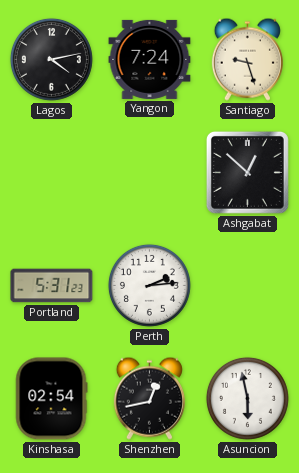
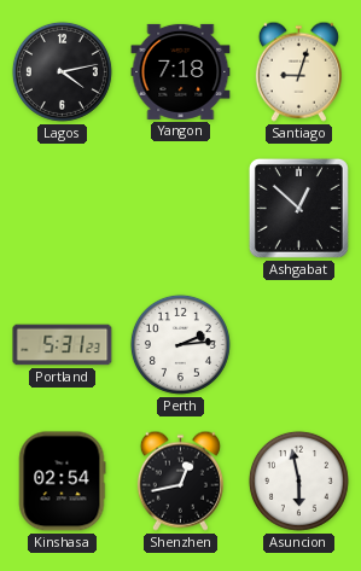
Yangon: 7:24 -> 7:18 (181, 71)
Santiago: 9:27 -> 9:03 (298, 71)
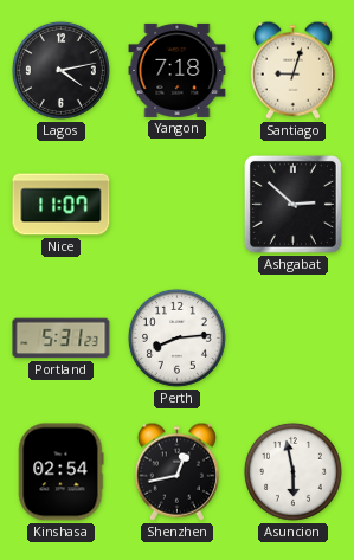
Nice: none -> 11:07 (62, 205)
Ashgabat: 12:52 -> 2:52 (292, 204)
Perth: 2:14 -> 8:14 (176, 337)
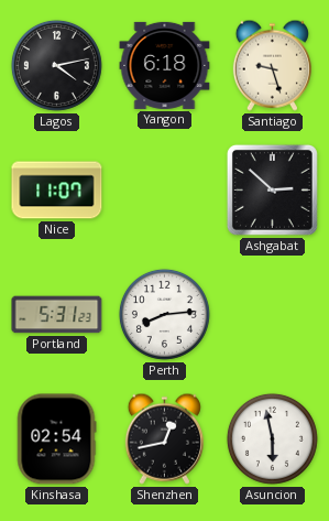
Yangon: 7:18 -> 6:18 (165, 65)
Santiago: 9:03 -> 9:27 (272, 65)
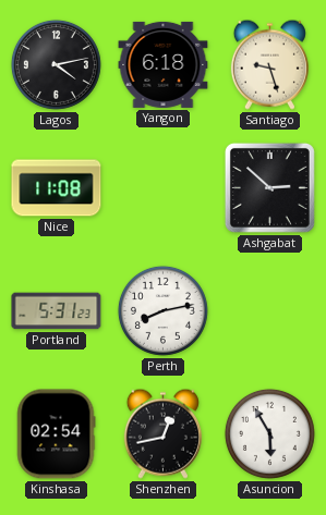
Nice: 11:07 -> 11:08 (57, 188)
Perth: 8:14 -> 8:13 (162, 310)
Asuncion: 5:58 -> 5:55 (269, 433)
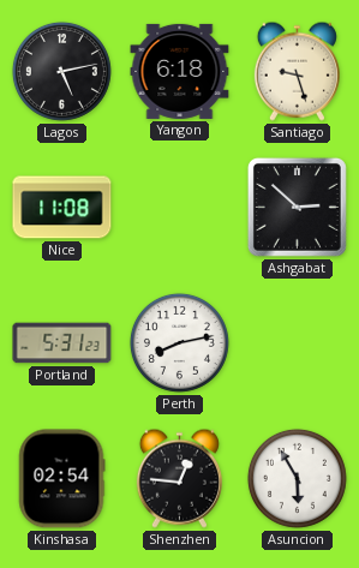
Lagos: 4:13 -> 5:13 (61, 71)
Shenzhen: 12:43 -> 12:46 (179, 478)
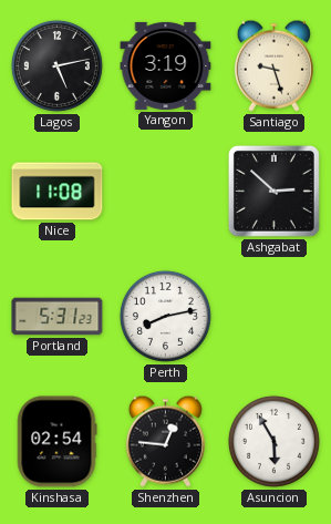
Yangon: 6:18 -> 3:19 (166, 65)
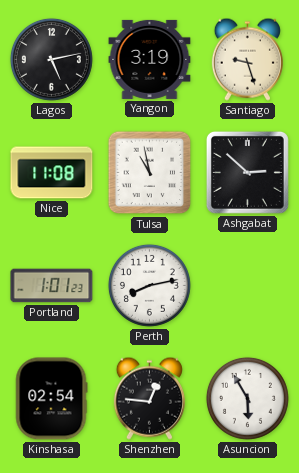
Tulsa: none -> 10:58 (150, 173)
Portland: 5:31 -> 1:01 (52, 286)
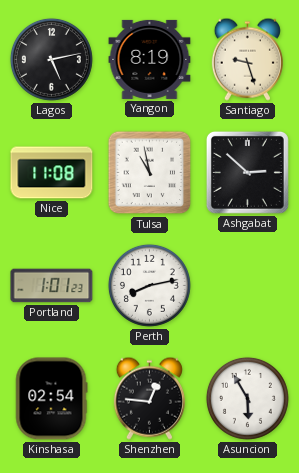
Yangon: 3:19 -> 8:19 (150, 59)
